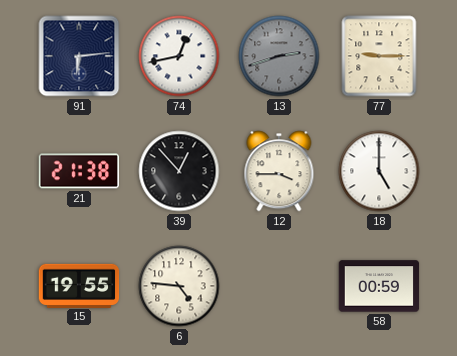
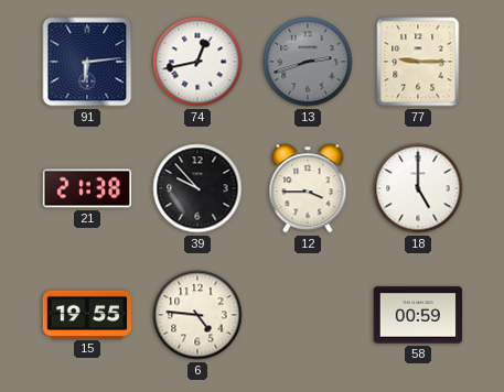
39: 12:53 -> 9:53 (197, 188)
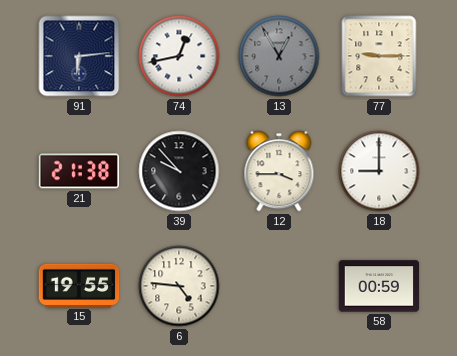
13: 2:42 -> 12:55 (279, 56)
18: 5:00 -> 9:00 (379, 171)
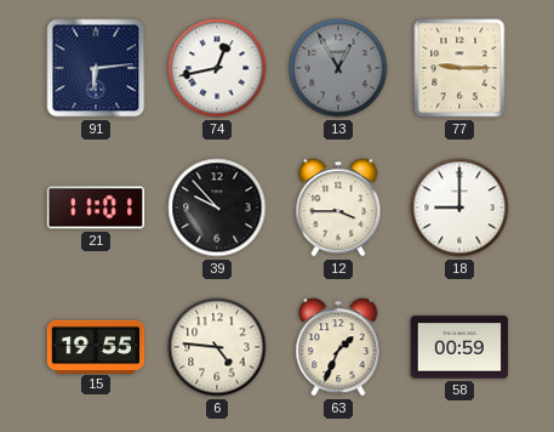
21: 21:38 -> 11:01 (96, 208)
63: none -> 1:34 (338, 347)
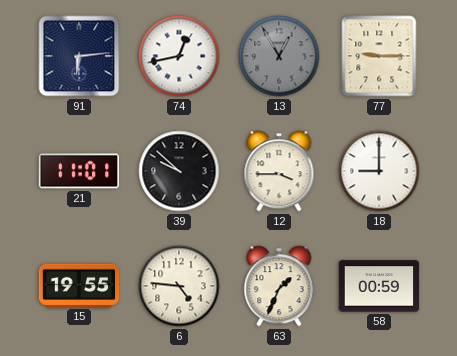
39: 9:53 -> 9:52 (179, 171)
